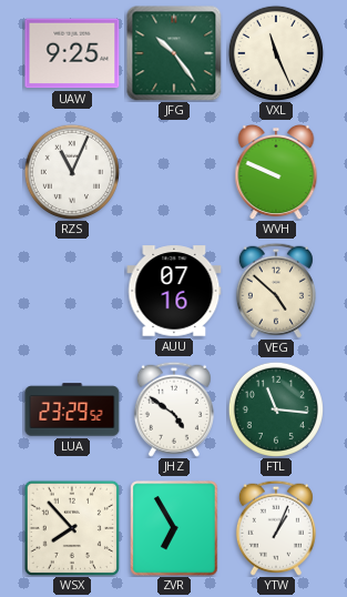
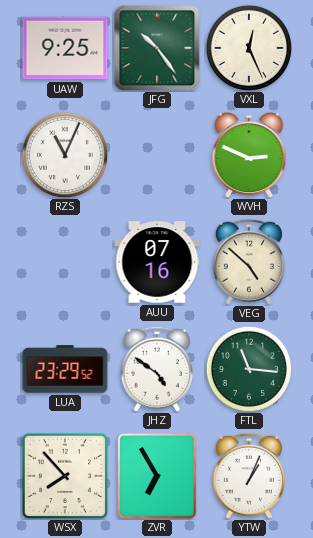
VXL: 11:26 -> 12:26 (249, 48)
WVH: 9:49 -> 2:49 (249, 156)
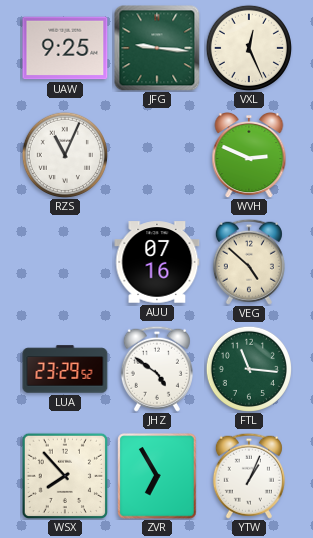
JFG: 10:24 -> 9:16 (157, 48)
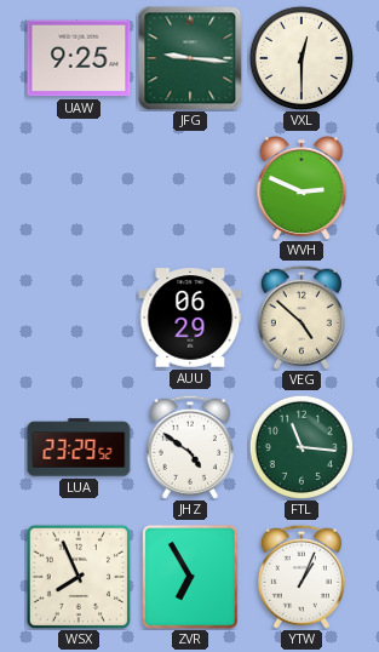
VXL: 12:26 -> 12:30 (302, 58)
RZS: 11:04 -> none (65, 155)
AUU: 07:16 -> 06:29 (190, 318)
WSX: 7:53 -> 7:56 (77, 576)
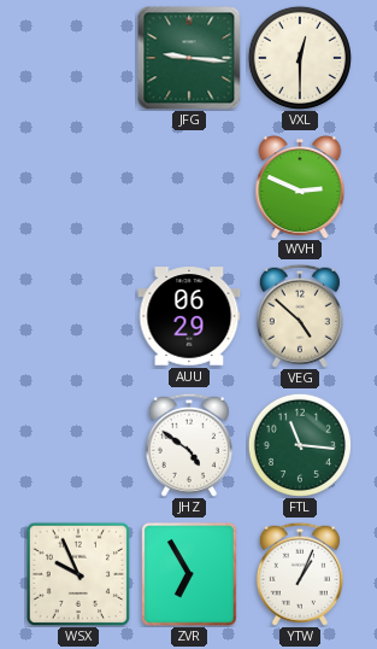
UAW: 9:25 -> none (79, 58)
LUA: 23:29 -> none (79, 447)
WSX: 7:56 -> 9:56 (77, 573)
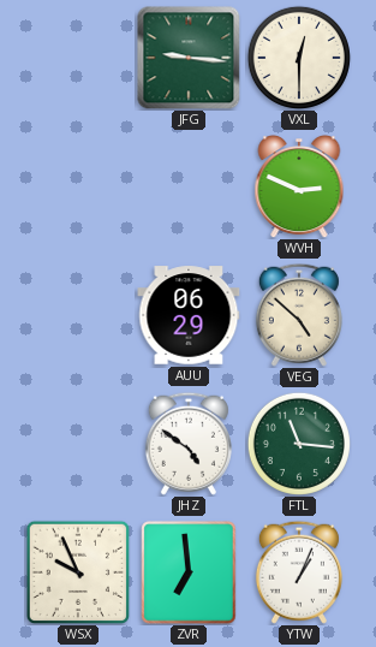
ZVR: 6:55 -> 6:59 (189, 572)
